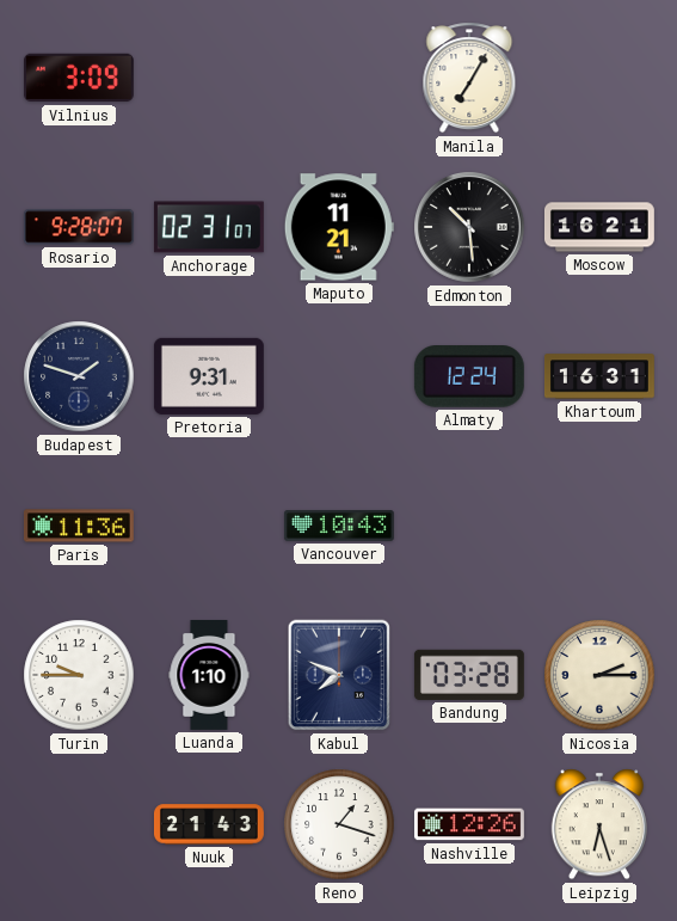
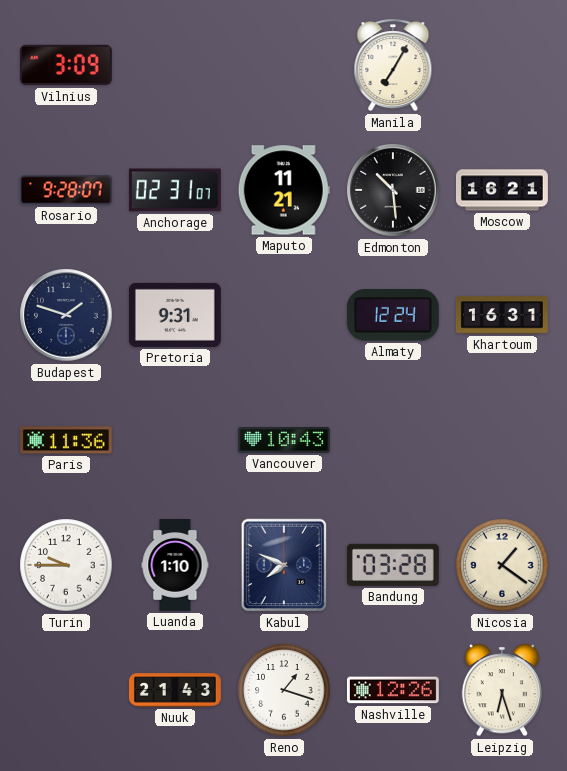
Nicosia: 2:15 -> 1:21 (502, 565)
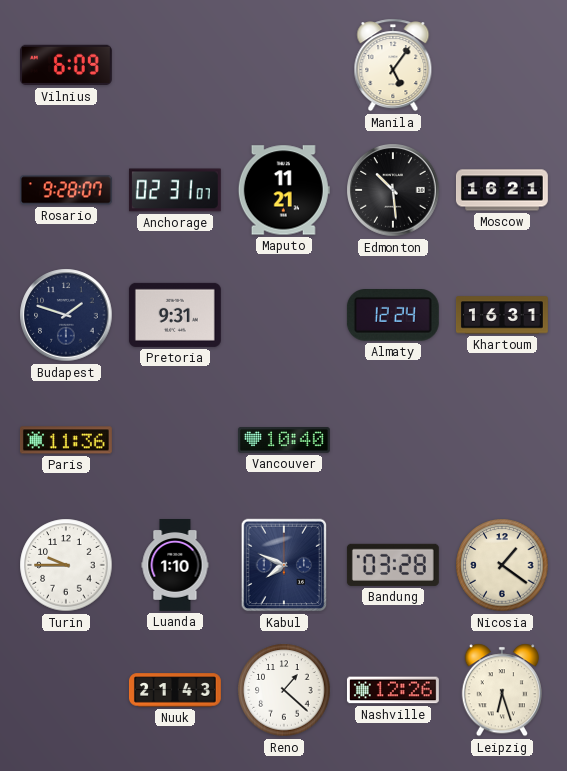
Vilnius: 3:09 -> 6:09 (66, 65)
Manila: 7:05 -> 5:06 (393, 65)
Vancouver: 10:43 -> 10:40 (284, 440)
Reno: 1:18 -> 1:22 (284, 690)
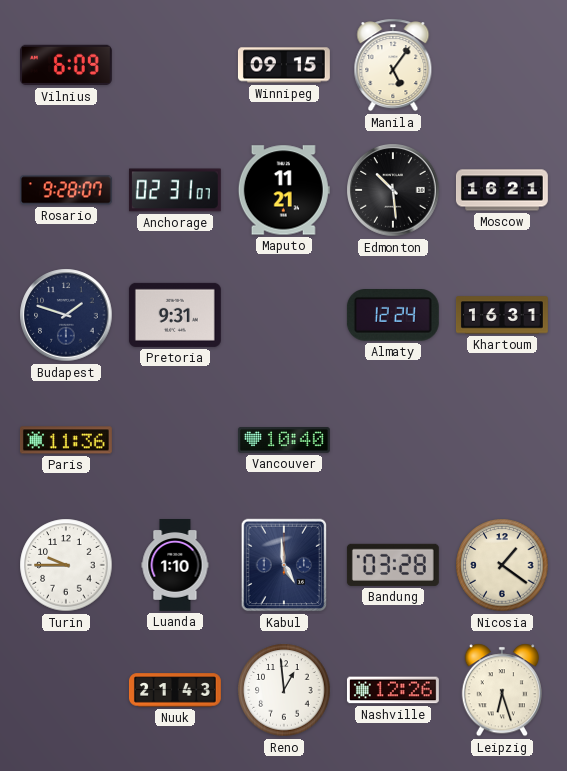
Winnipeg: none -> 09:15 (284, 65)
Kabul: 7:49 -> 4:59 (284, 565)
Reno: 1:22 -> 12:59 (284, 690)
